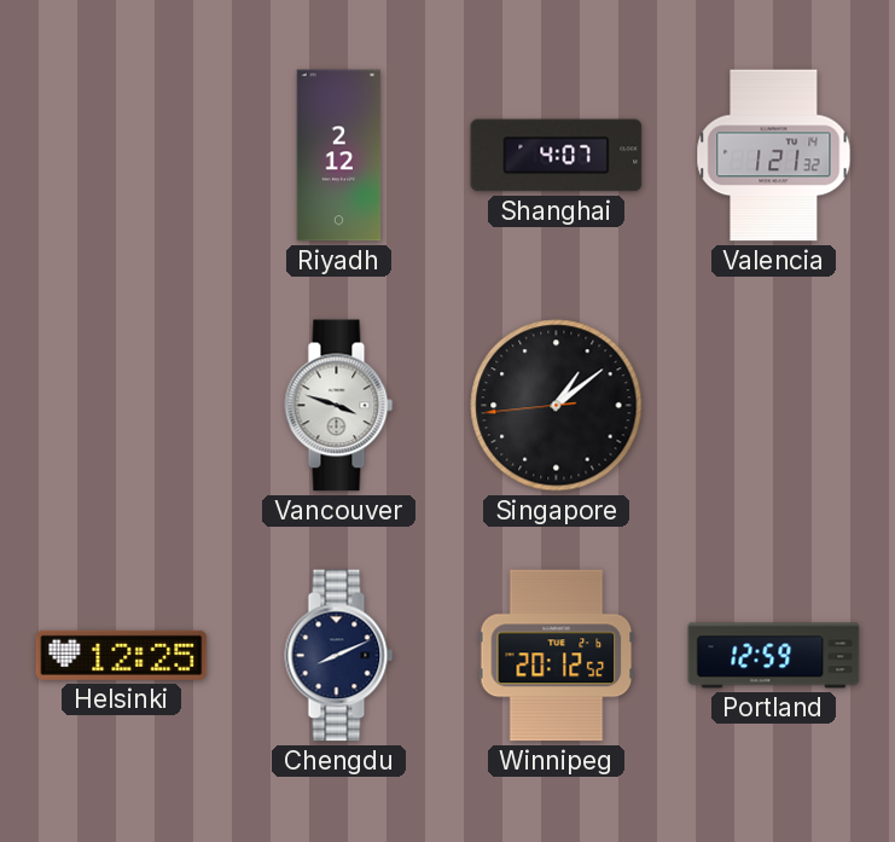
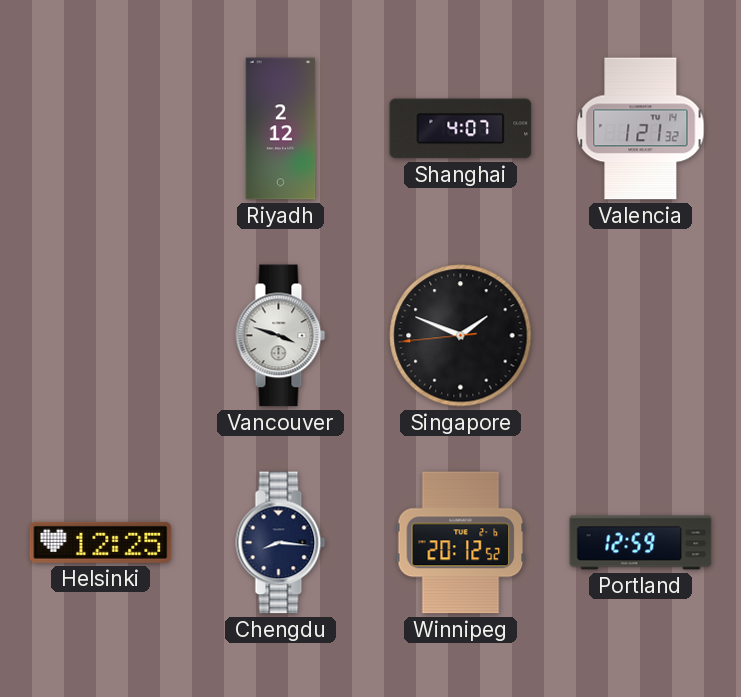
Singapore: 1:08 -> 1:48 (461, 336)
Chengdu: 8:11 -> 8:16 (281, 543)
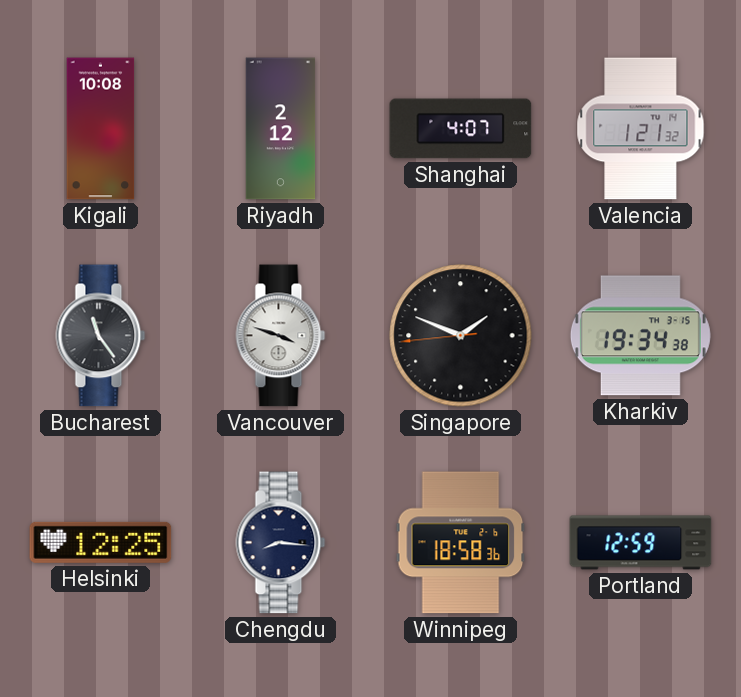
Kigali: none -> 10:08 (101, 129)
Bucharest: none -> 11:24 (101, 336)
Kharkiv: none -> 19:34 (640, 336)
Winnipeg: 20:12 -> 18:58 (461, 543)
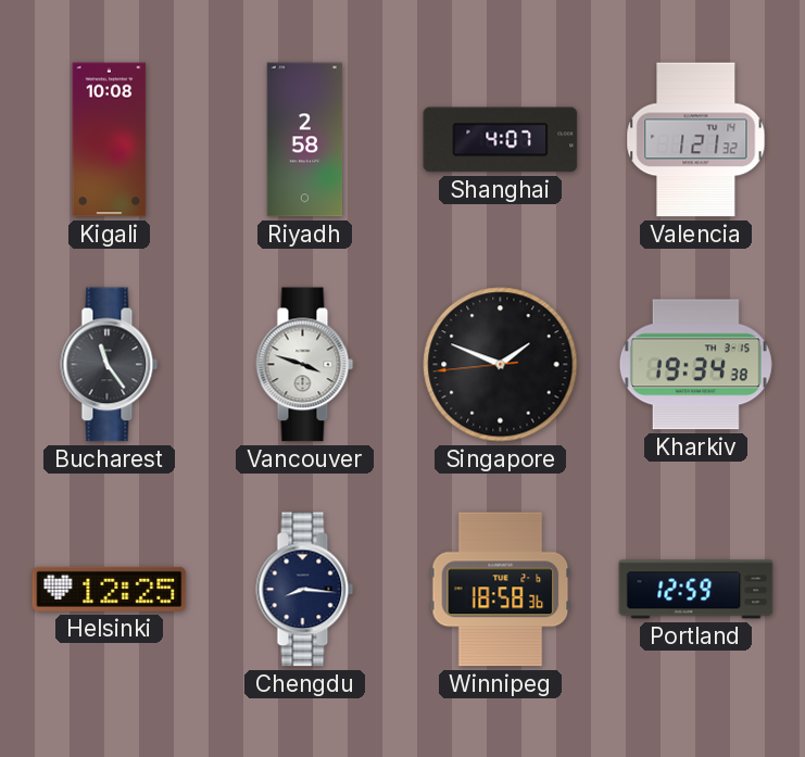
Riyadh: 2:12 -> 2:58 (305, 140)
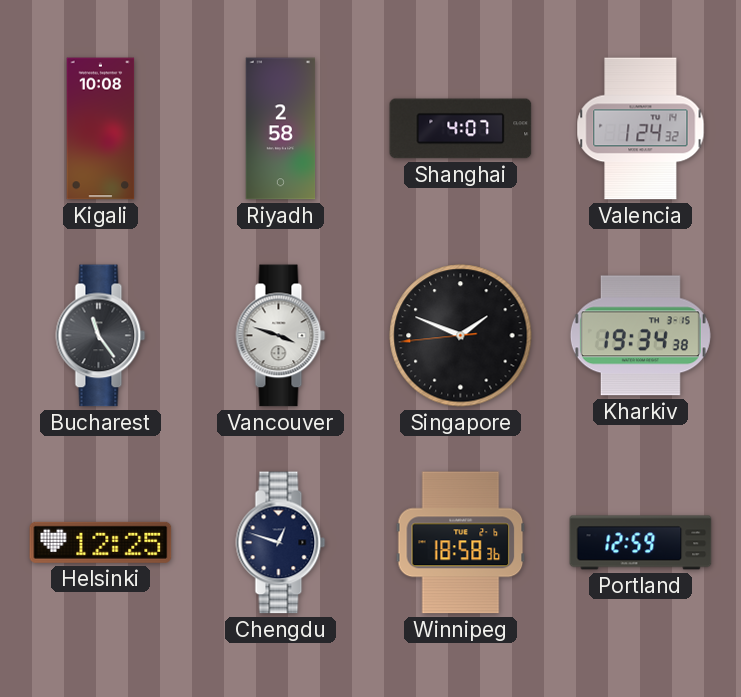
Valencia: 1:21 -> 1:24 (641, 129)
Chengdu: 8:16 -> 12:48 (281, 543)
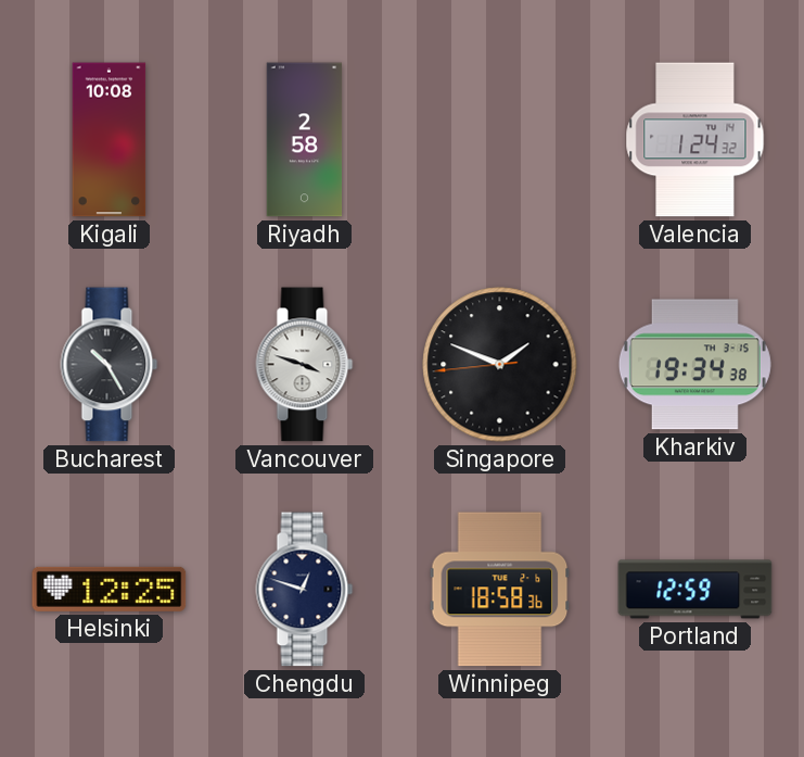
Shanghai: 4:07 -> none (461, 129)
Bucharest: 11:24 -> 10:25 (110, 365)
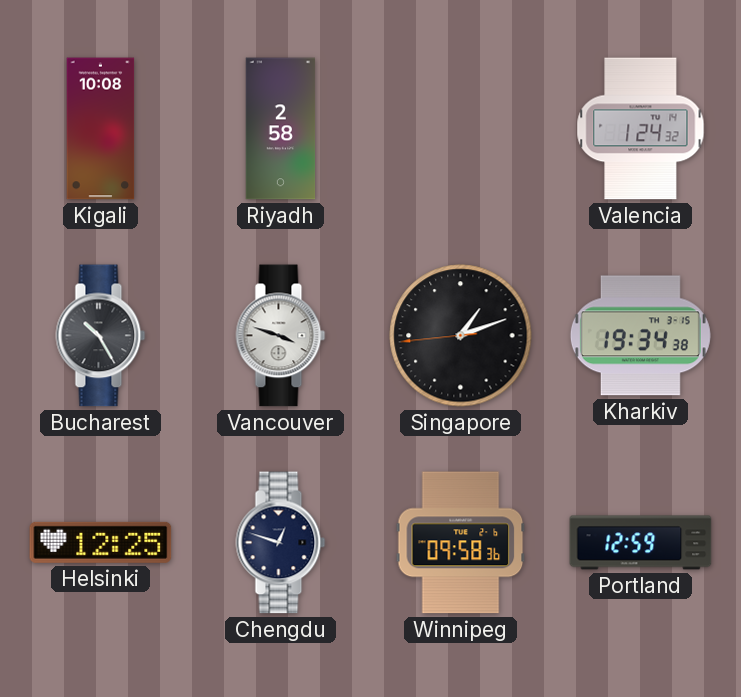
Singapore: 1:48 -> 1:11 (461, 336)
Winnipeg: 18:58 -> 09:58 (461, 543)
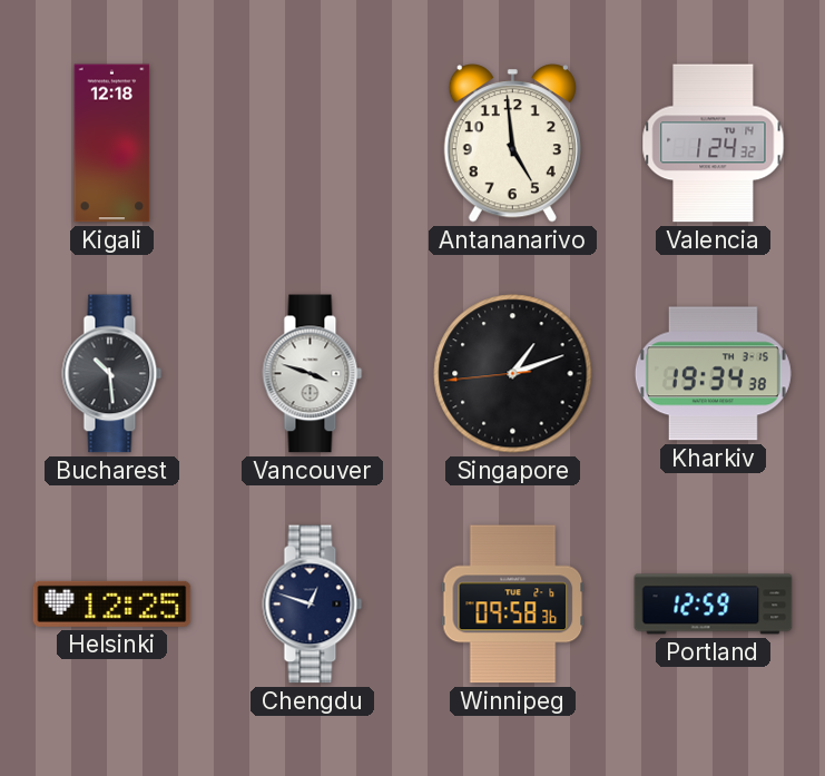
Kigali: 10:08 -> 12:18 (112, 144)
Riyadh: 2:58 -> none (281, 129)
Antananarivo: none -> 4:59 (512, 144)
Bucharest: 10:25 -> 10:29 (112, 374)
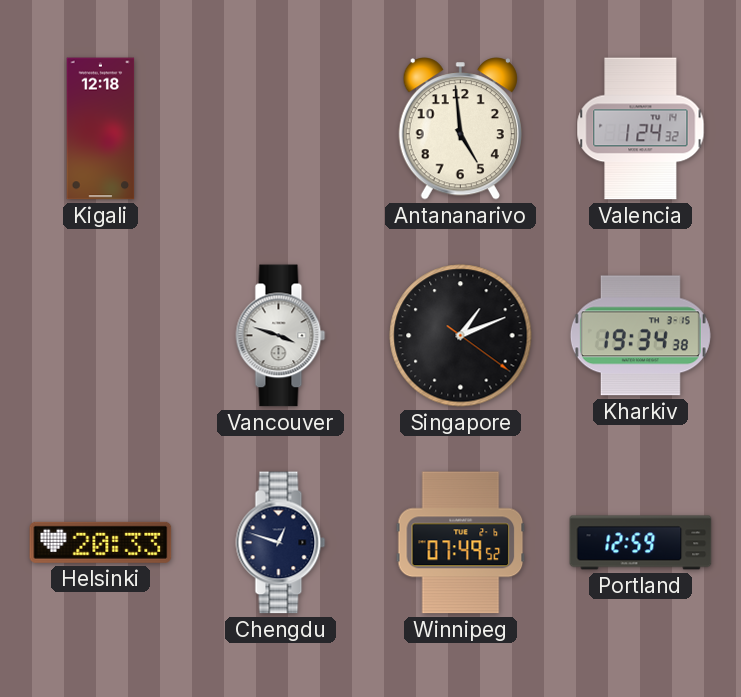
Bucharest: 10:29 -> none (112, 374)
Singapore: 1:11:44 -> 1:11:21 (461, 336)
Helsinki: 12:25 -> 20:33 (101, 542)
Winnipeg: 09:58 -> 07:49 (461, 543)
